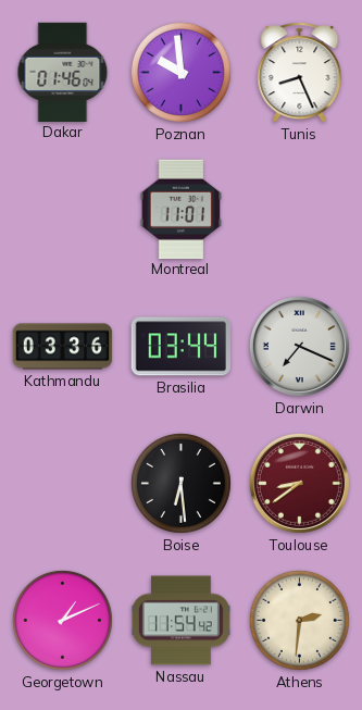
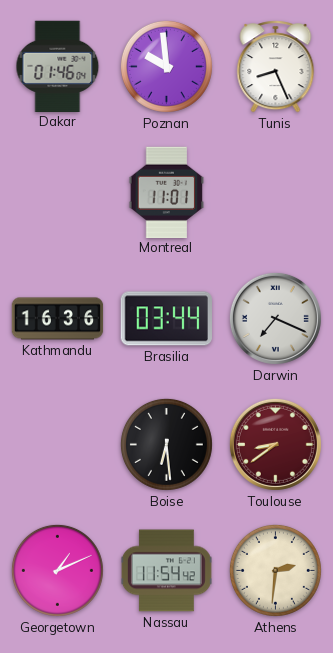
Kathmandu: 03:36 -> 16:36 (58, 319)
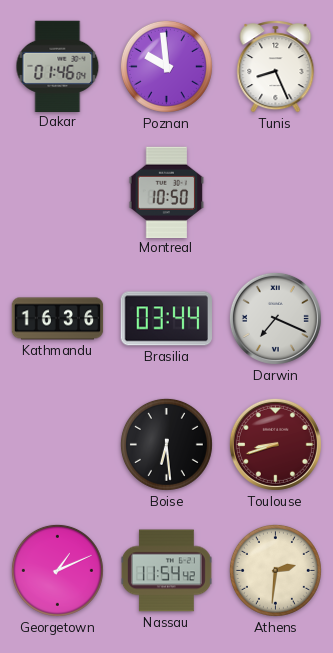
Montreal: 11:01 -> 10:50 (167, 192)
Toulouse: 8:39 -> 8:42 (275, 444)
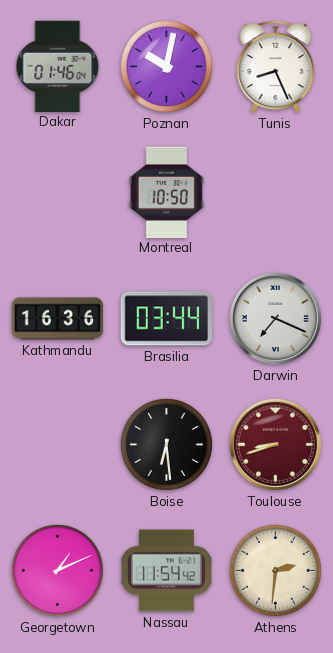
Poznan: 9:59 -> 10:02 (166, 66)
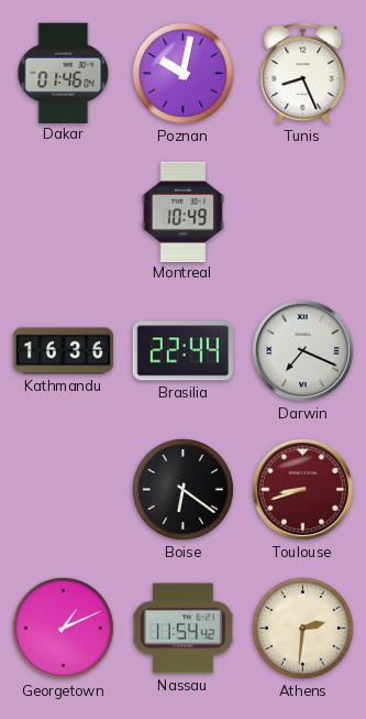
Montreal: 10:50 -> 10:49 (184, 211)
Brasilia: 03:44 -> 22:44 (182, 351)
Boise: 6:29 -> 6:21 (182, 489)
